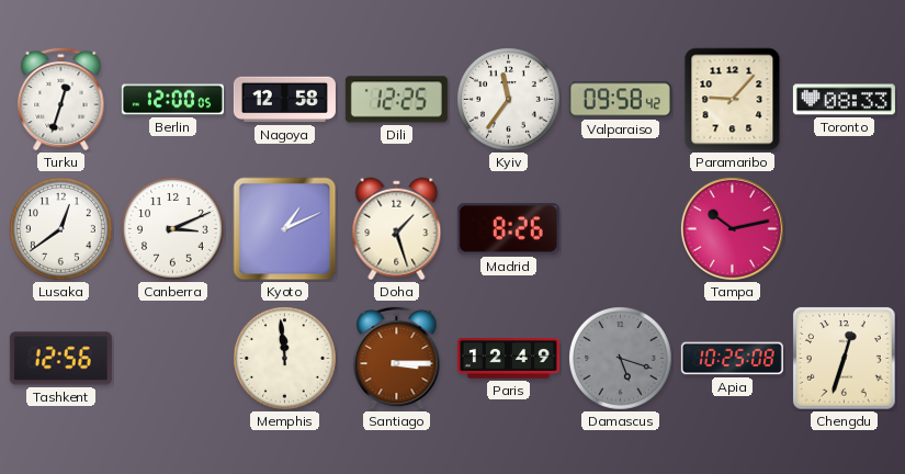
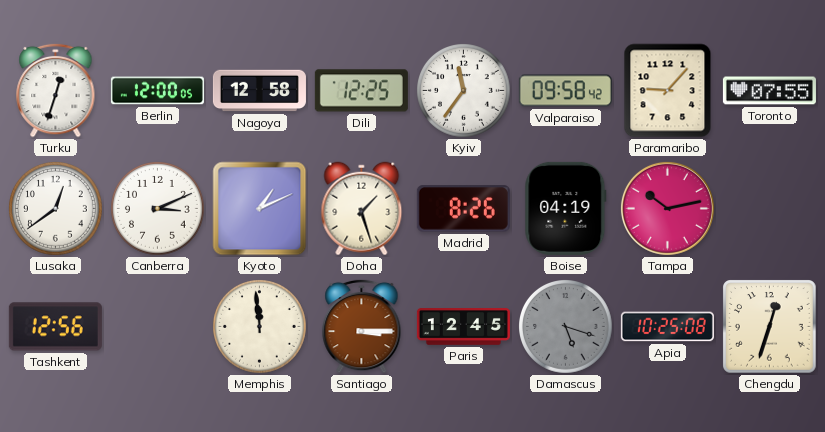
Toronto: 08:33 -> 07:55 (769, 91)
Boise: none -> 04:19 (566, 208)
Paris: 12:49 -> 12:45 (463, 327)
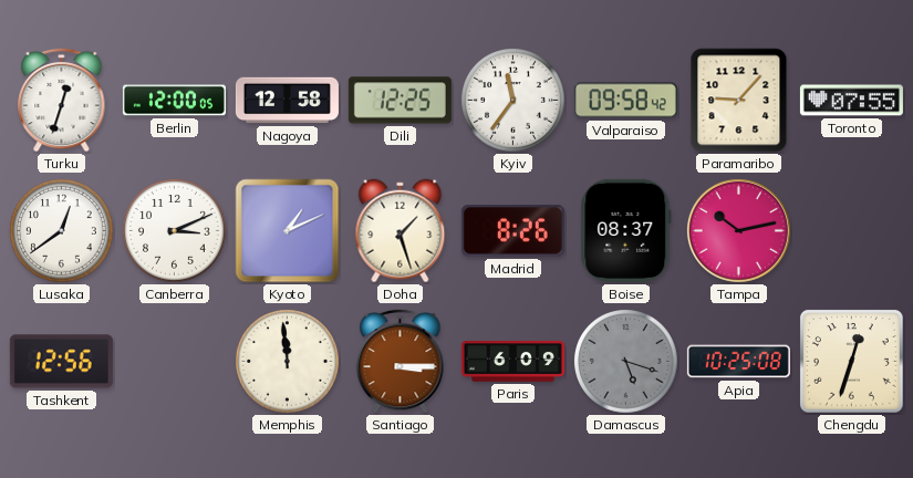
Boise: 04:19 -> 08:37 (626, 230)
Paris: 12:45 -> 6:09 (512, 362)
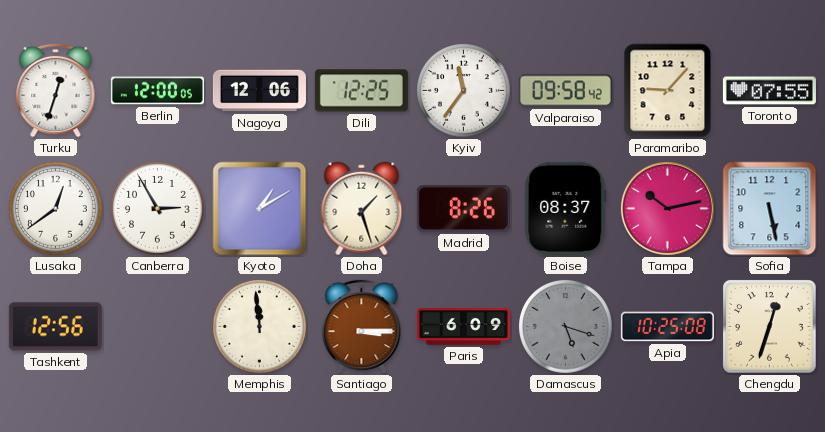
Nagoya: 12:58 -> 12:06 (259, 91)
Canberra: 3:11 -> 2:55 (158, 209)
Kyoto: 1:11 -> 1:10 (260, 209)
Sofia: none -> 5:28 (770, 209)
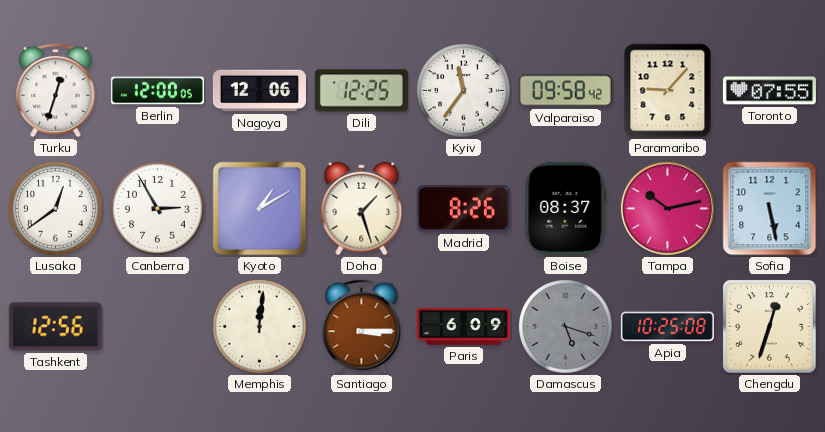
Memphis: 11:59 -> 12:01 (260, 327)
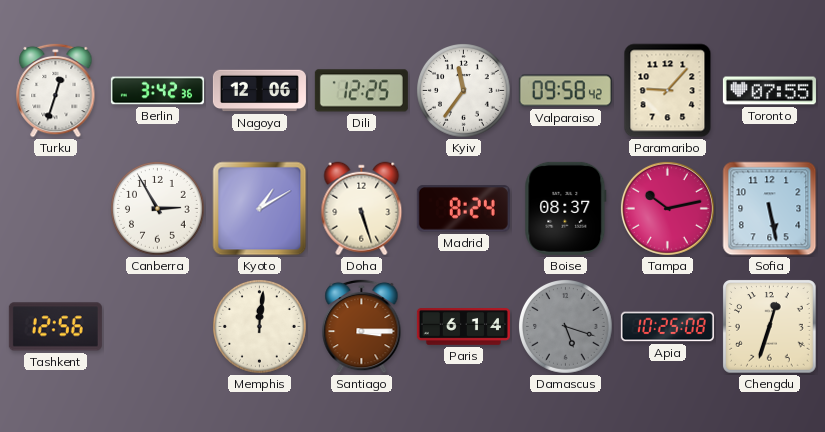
Berlin: 12:00 -> 3:42 (157, 91)
Lusaka: 12:39 -> none (56, 209)
Doha: 1:27 -> 5:27 (362, 209)
Madrid: 8:26 -> 8:24 (463, 209)
Paris: 6:09 -> 6:14 (463, 327)
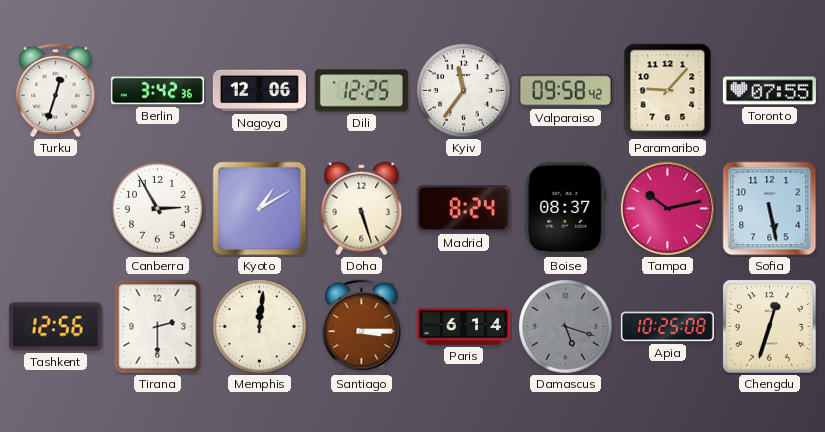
Tirana: none -> 2:30 (158, 327)
